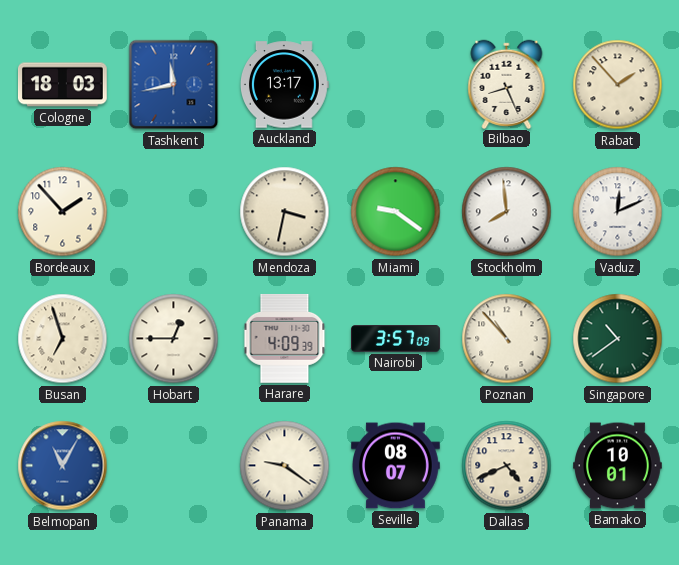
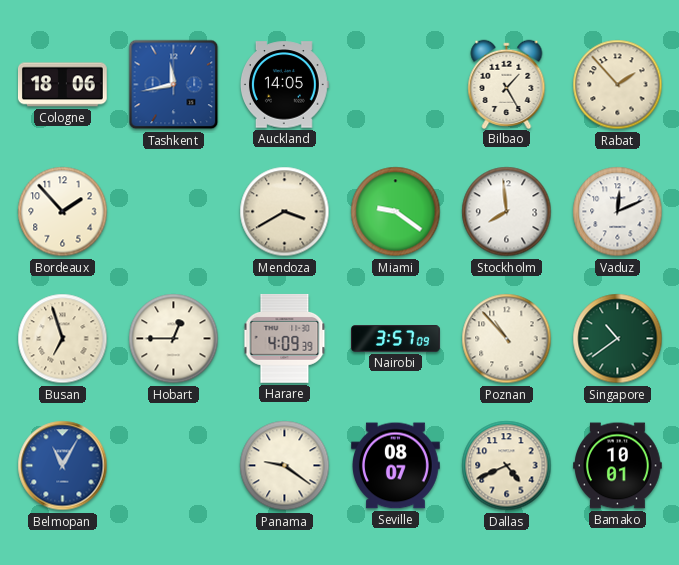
Cologne: 18:03 -> 18:06 (63, 85)
Auckland: 13:17 -> 14:05 (284, 85)
Bilbao: 8:26 -> 1:25 (507, 84)
Mendoza: 3:32 -> 3:40 (285, 212)
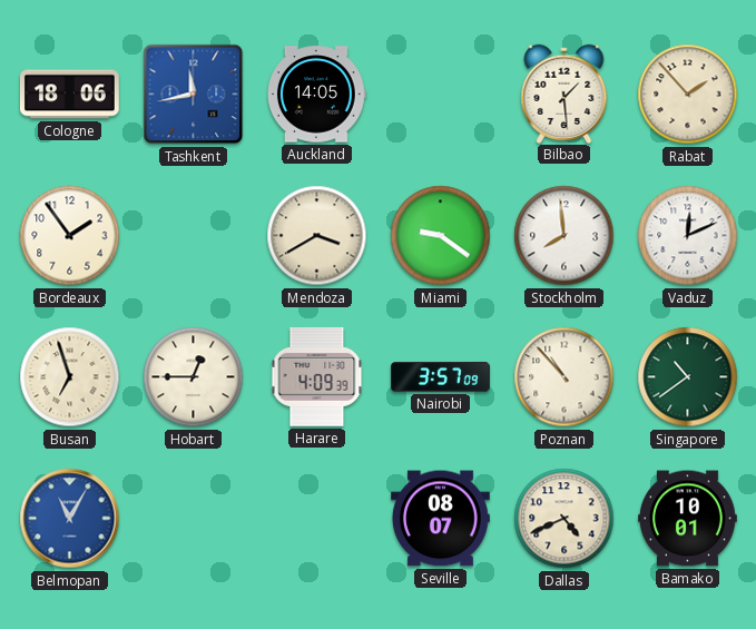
Bilbao: 1:25 -> 1:29 (564, 94)
Bordeaux: 1:53 -> 1:54 (70, 236)
Panama: 9:21 -> none (285, 466)
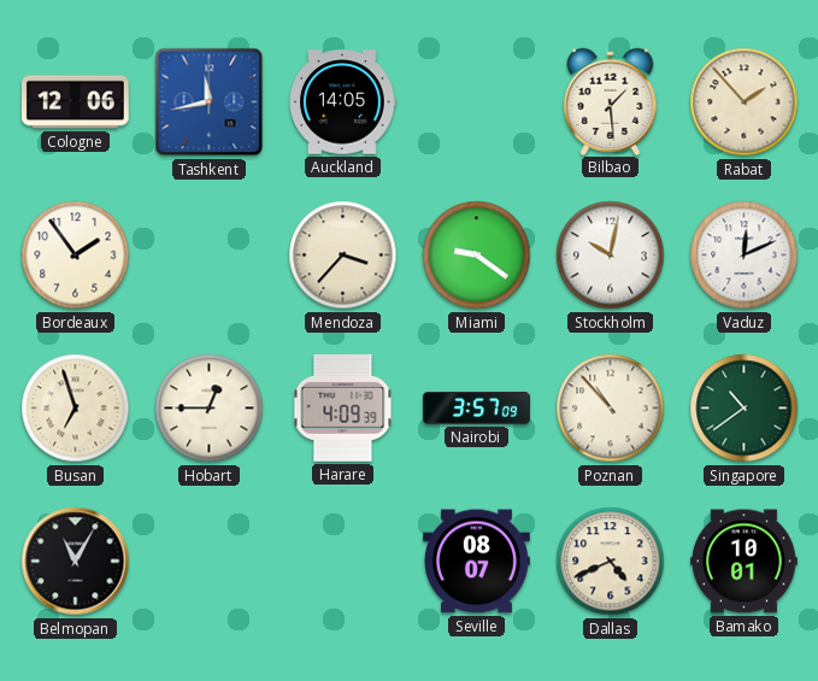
Cologne: 18:06 -> 12:06 (76, 102)
Mendoza: 3:40 -> 3:37 (343, 256)
Stockholm: 7:59 -> 10:02 (611, 256)
Belmopan dial: blue -> black (76, 562)
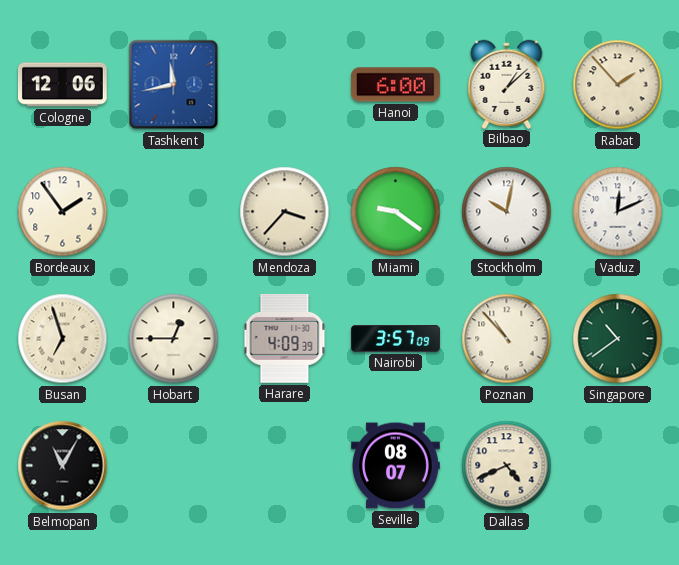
Auckland: 14:05 -> none (342, 102)
Hanoi: none -> 6:00 (395, 85)
Bilbao: 1:29 -> 1:08 (507, 84)
Bamako: 10:01 -> none (745, 562)
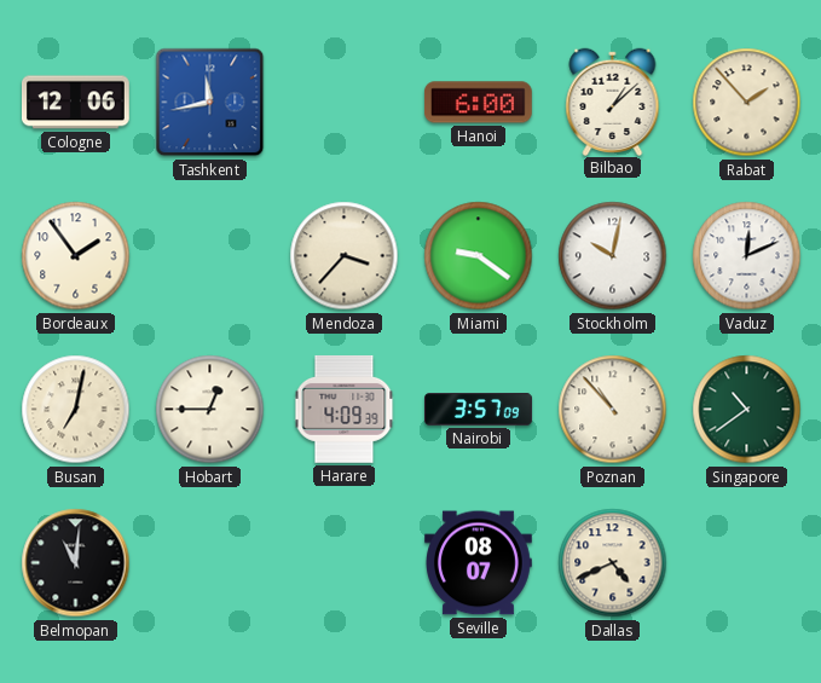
Busan: 6:57 -> 7:02 (76, 410)
Belmopan: 11:05 -> 11:01 (76, 563)
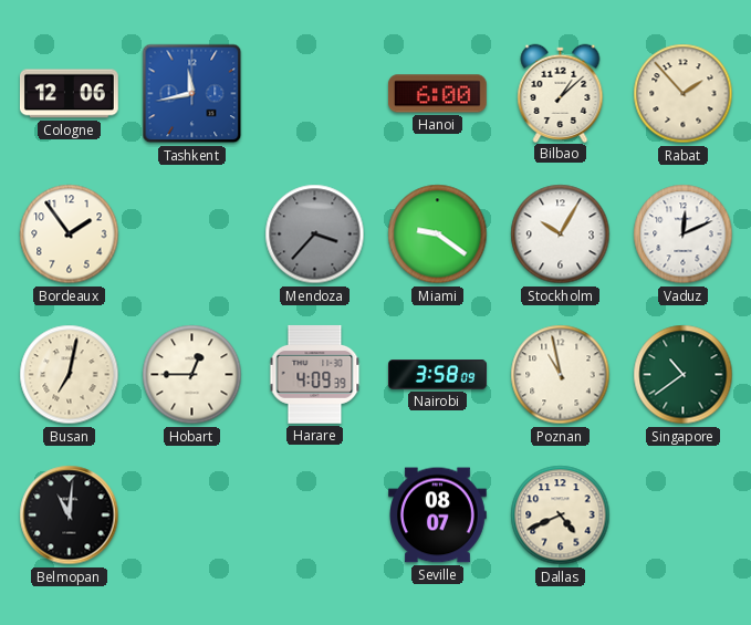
Mendoza dial: cream -> grey (315, 235)
Stockholm: 10:02 -> 10:05 (561, 235)
Nairobi: 3:57 -> 3:58 (438, 375)
Poznan: 10:53 -> 10:58 (561, 375)
